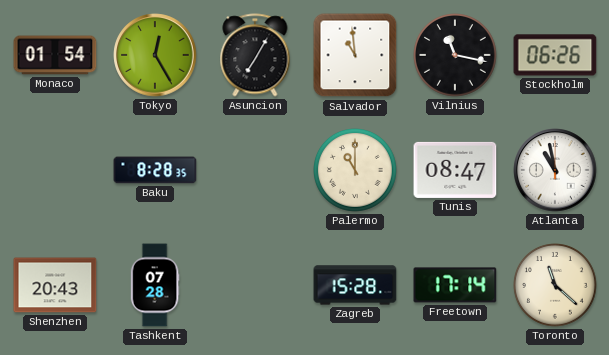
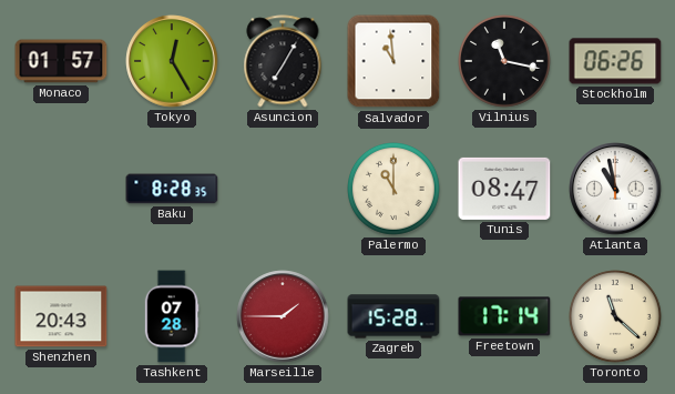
Monaco: 01:54 -> 01:57 (61, 61)
Marseille: none -> 1:45 (283, 316)
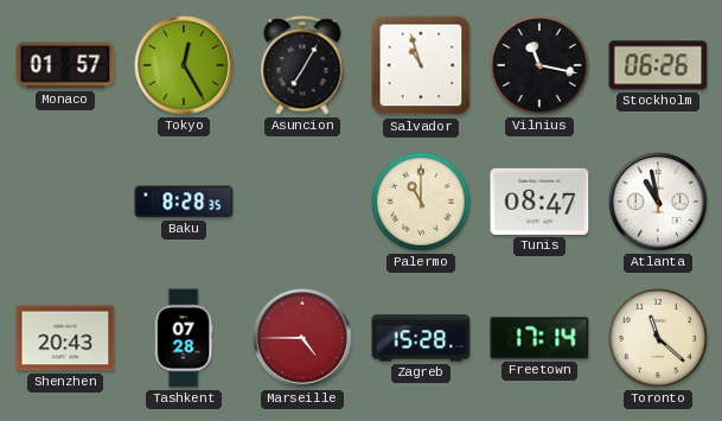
Salvador: 10:59 -> 10:57 (421, 65)
Marseille: 1:45 -> 4:45 (302, 338)
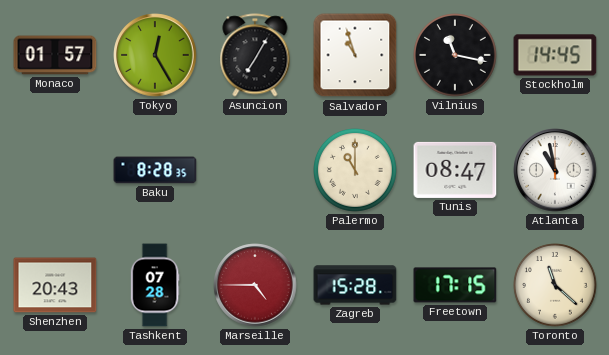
Stockholm: 06:26 -> 14:45 (555, 55)
Freetown: 17:14 -> 17:15 (455, 285)
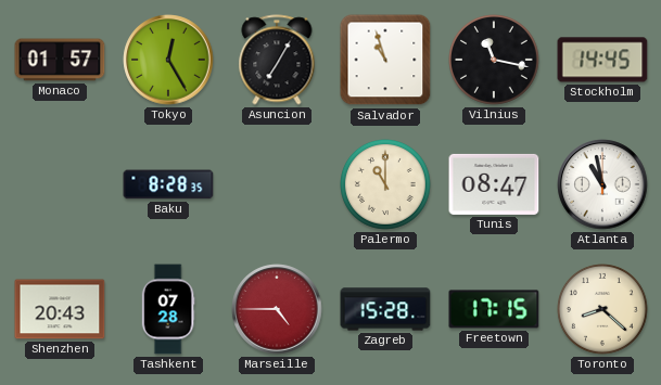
Toronto: 11:22 -> 8:22 (603, 310)
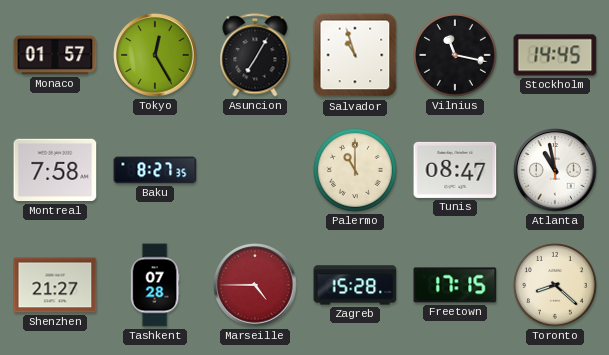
Montreal: none -> 7:58 (55, 170)
Baku: 8:28 -> 8:27 (155, 170)
Shenzhen: 20:43 -> 21:27 (55, 285)
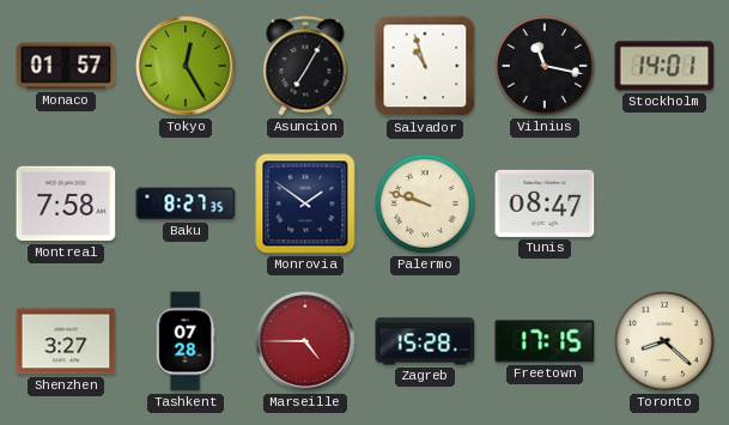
Stockholm: 14:45 -> 14:01 (664, 66)
Monrovia: none -> 1:51 (305, 204)
Palermo: 11:00 -> 9:48 (426, 205)
Atlanta: 10:58 -> none (555, 170)
Shenzhen: 21:27 -> 3:27 (66, 341)
